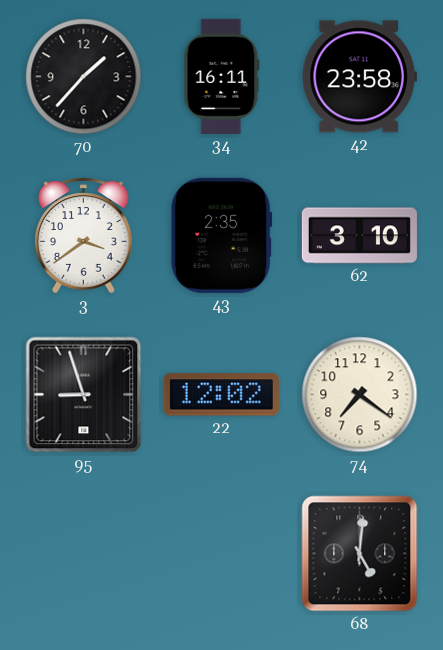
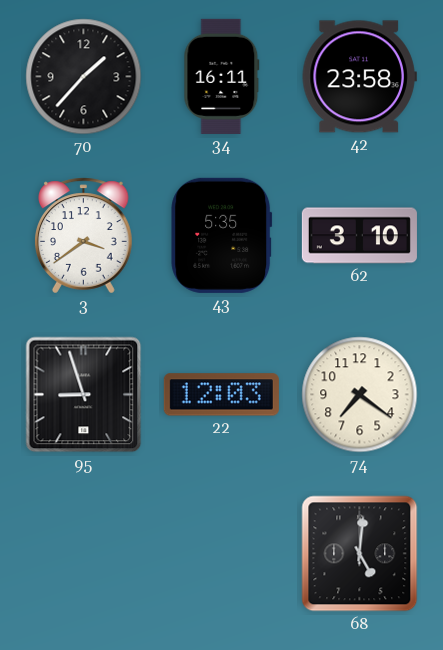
43: 2:35 -> 5:35 (222, 235)
22: 12:02 -> 12:03 (221, 395)
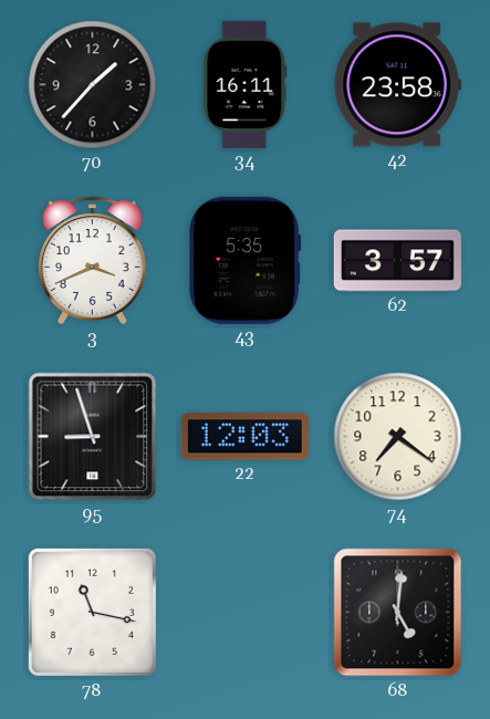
3: 3:39 -> 3:41 (93, 261)
62: 3:10 -> 3:57 (397, 261)
78: none -> 11:17 (92, 612)
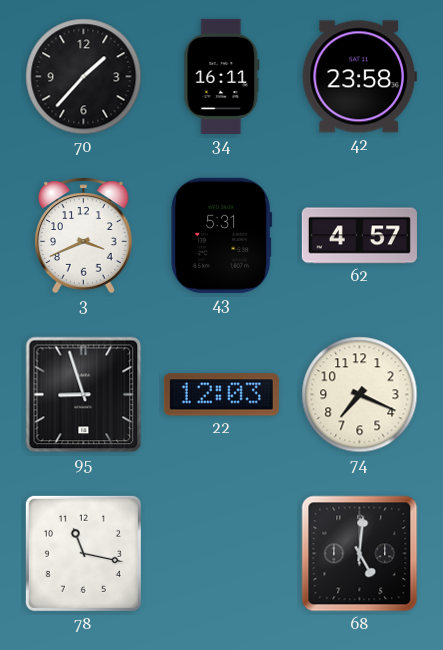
43: 5:35 -> 5:31 (222, 235)
62: 3:57 -> 4:57 (359, 236)
74: 7:21 -> 7:19 (360, 395)
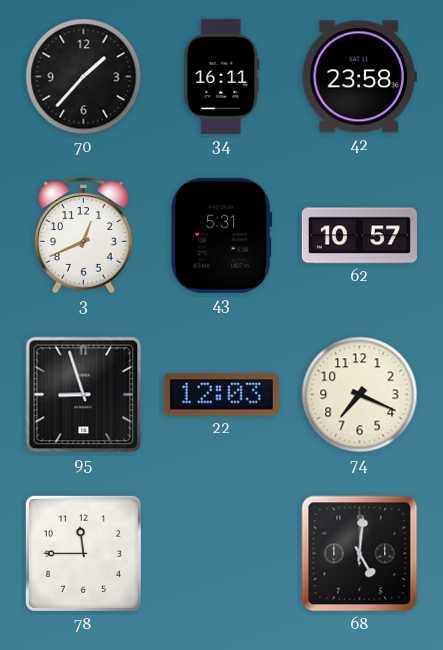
3: 3:41 -> 12:41 (84, 236)
62: 4:57 -> 10:57 (359, 236)
78: 11:17 -> 11:45 (83, 553)
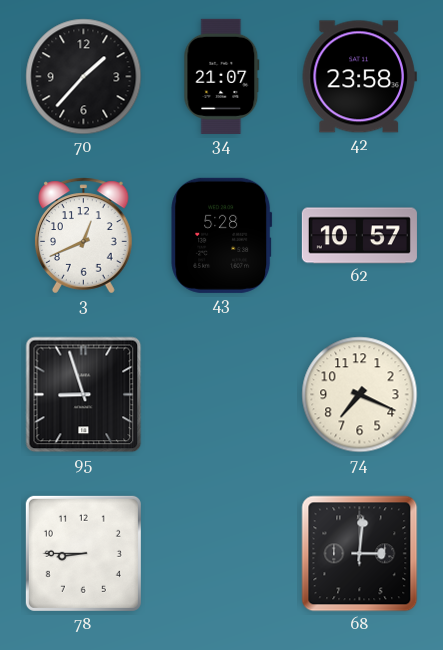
34: 16:11 -> 21:07 (222, 76)
43: 5:31 -> 5:28 (222, 235)
22: 12:03 -> none (221, 395)
78: 11:45 -> 8:45 (83, 553)
68: 5:01 -> 3:01 (360, 554)
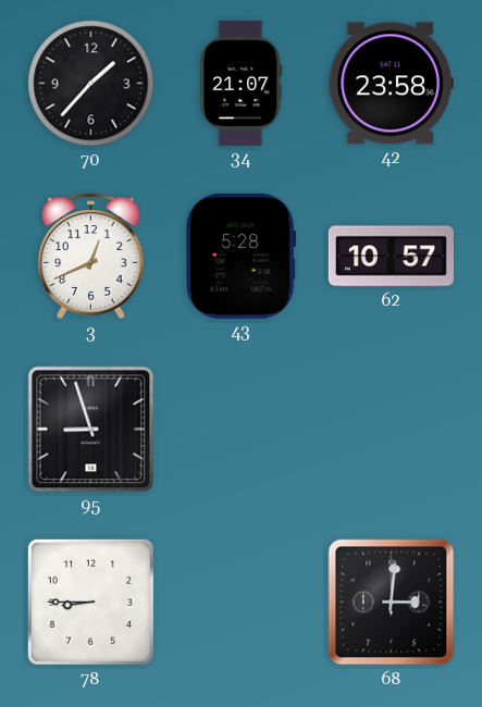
74: 7:19 -> none (360, 395)
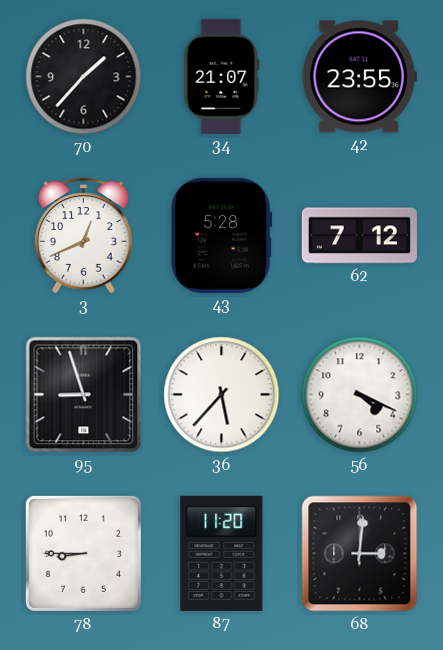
42: 23:58 -> 23:55 (359, 77)
62: 10:57 -> 7:12 (359, 236)
36: none -> 5:37 (222, 395)
56: none -> 4:19 (360, 395)
87: none -> 11:20 (222, 553)
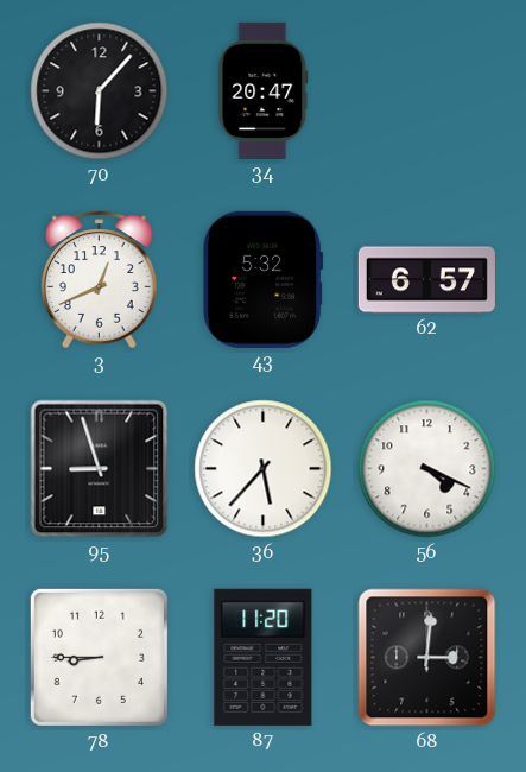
70: 1:37 -> 6:07 (100, 91)
34: 21:07 -> 20:47 (264, 90)
42: 23:55 -> none (359, 77)
43: 5:28 -> 5:32 (264, 279)
62: 7:12 -> 6:57 (426, 280)
